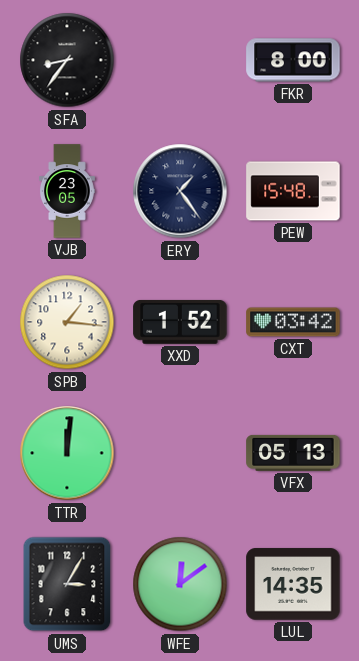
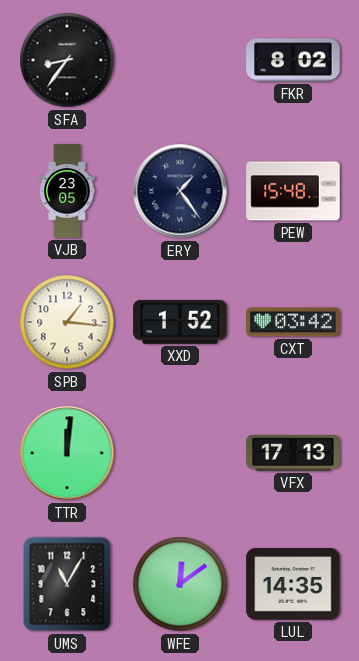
FKR: 8:00 -> 8:02 (293, 60)
VFX: 05:13 -> 17:13 (293, 453)
UMS: 3:05 -> 11:05 (67, 584)
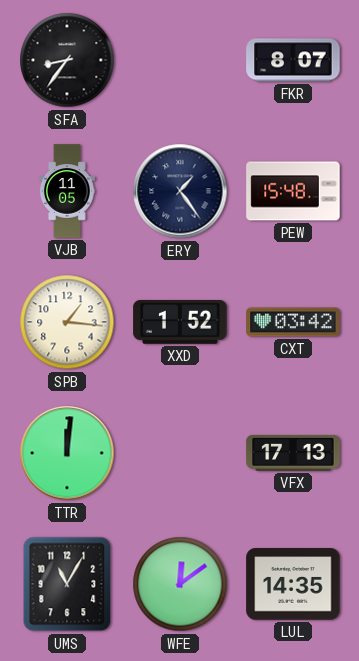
FKR: 8:02 -> 8:07 (293, 60)
VJB: 23:05 -> 11:05 (67, 191)
